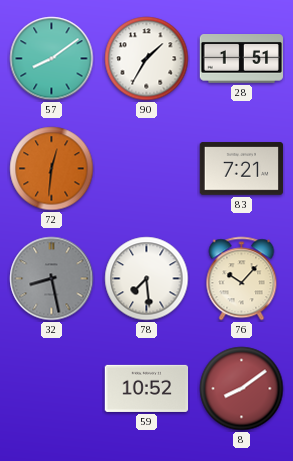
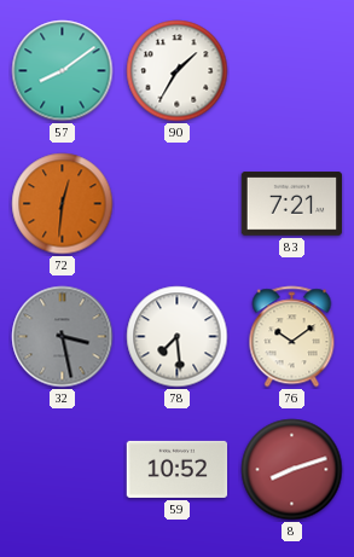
28: 1:51 -> none (241, 59)
32: 8:28 -> 3:28 (63, 337)
76: 10:07 -> 10:09 (292, 337)
8: 8:09 -> 8:12 (292, 470)
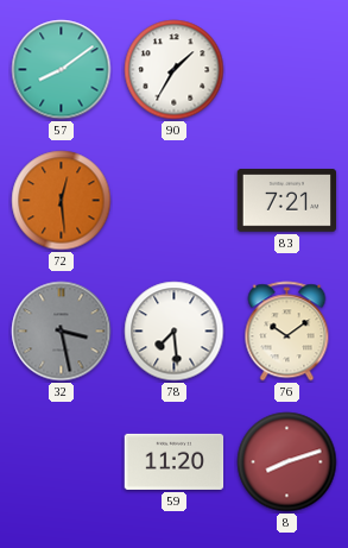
72: 12:31 -> 12:29 (62, 201)
59: 10:52 -> 11:20 (175, 461)
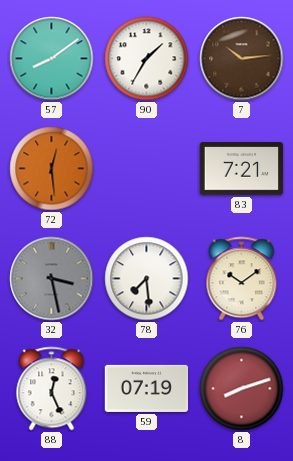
7: none -> 10:14 (242, 59)
88: none -> 12:26 (52, 389)
59: 11:20 -> 07:19 (147, 388)
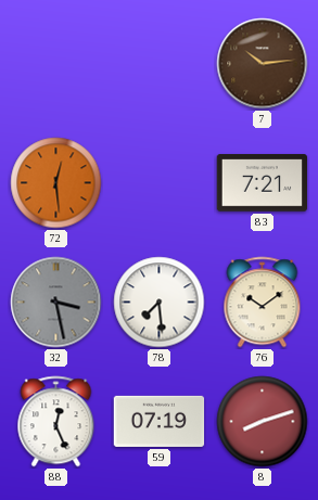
57: 8:09 -> none (52, 59)
90: 1:35 -> none (147, 59)
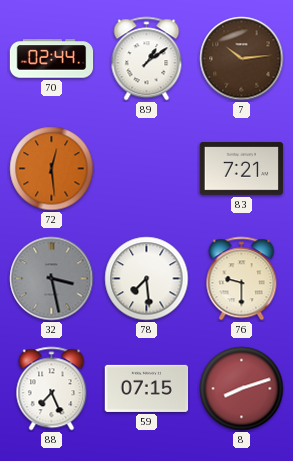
70: none -> 02:44 (52, 59)
89: none -> 1:09 (147, 59)
76: 10:09 -> 9:30 (242, 279)
88: 12:26 -> 7:26 (52, 389)
59: 07:19 -> 07:15 (147, 388)
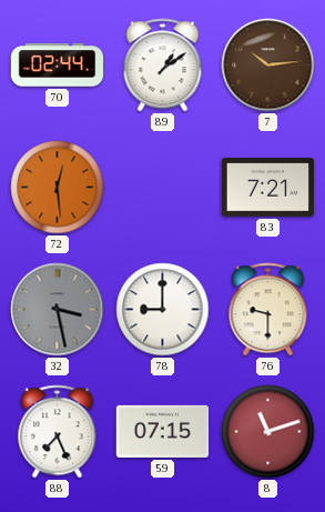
78: 7:29 -> 9:00 (163, 310)
8: 8:12 -> 11:12 (268, 432)
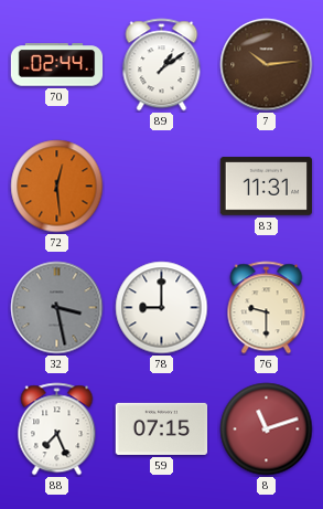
83: 7:21 -> 11:31 (267, 187)
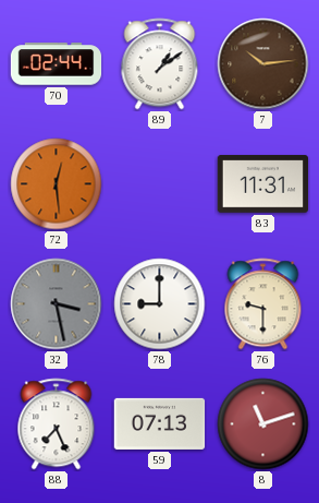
59: 07:15 -> 07:13 (160, 423)
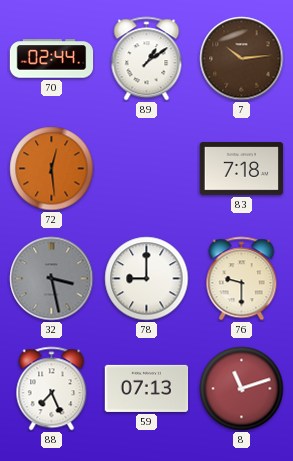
83: 11:31 -> 7:18 (242, 169)
